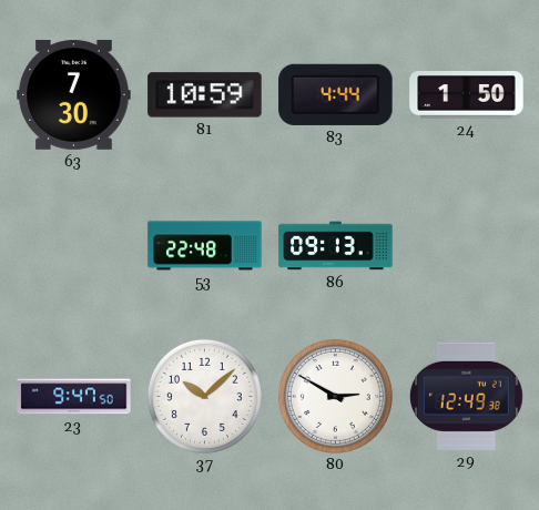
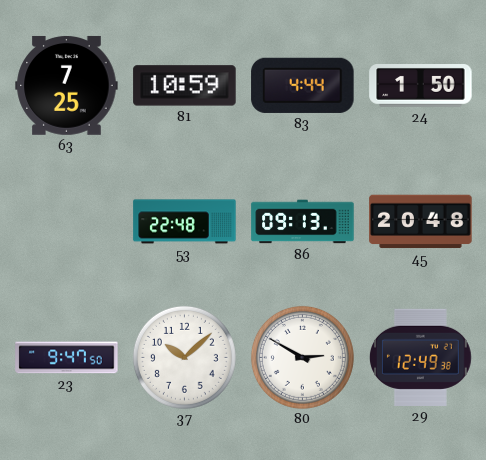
63: 7:30 -> 7:25 (67, 85)
45: none -> 20:48 (421, 222)
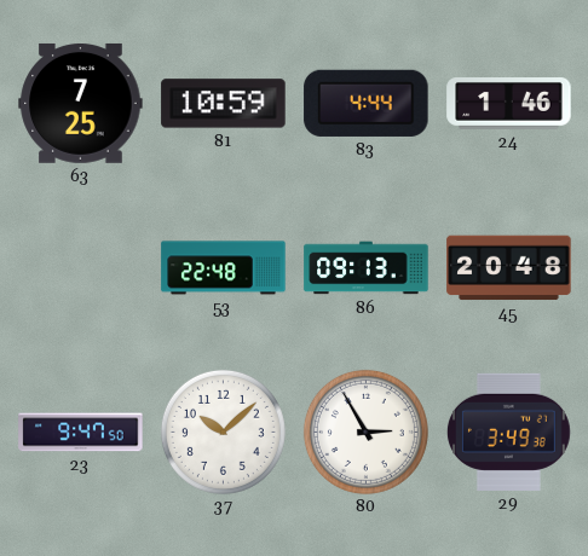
24: 1:50 -> 1:46 (509, 104)
80: 2:50 -> 2:55 (365, 432)
29: 12:49 -> 3:49 (508, 432)
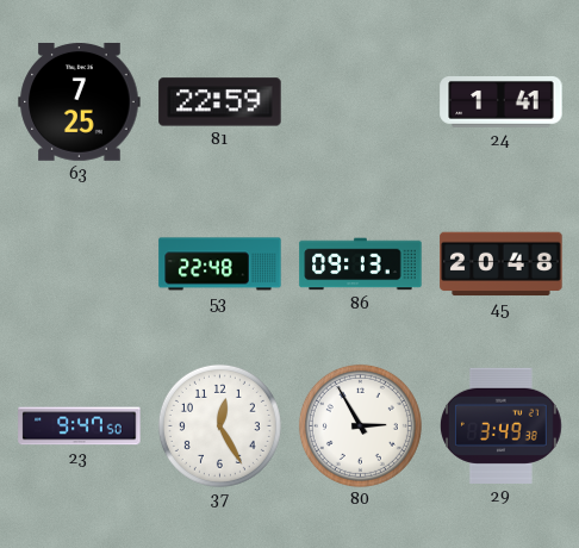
81: 10:59 -> 22:59 (220, 102)
83: 4:44 -> none (367, 103)
24: 1:46 -> 1:41 (502, 102)
37: 10:08 -> 12:25 (219, 425)
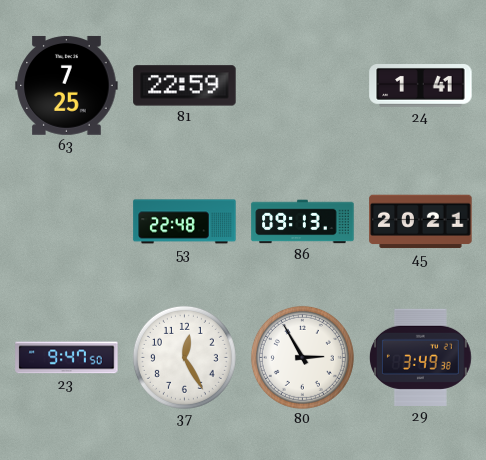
45: 20:48 -> 20:21 (421, 222)
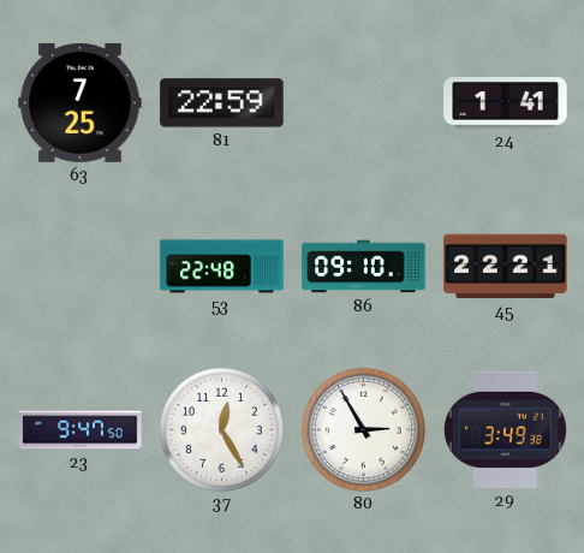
86: 09:13 -> 09:10 (364, 267)
45: 20:21 -> 22:21 (506, 267)
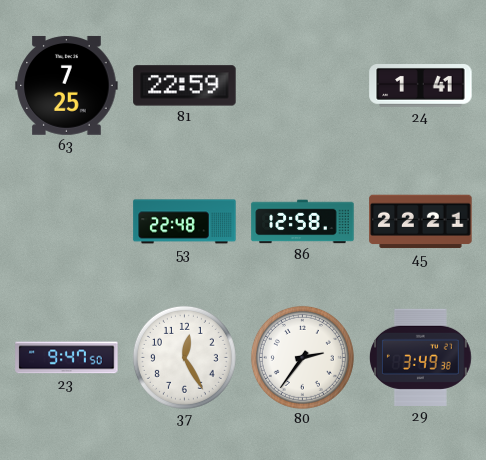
86: 09:10 -> 12:58 (303, 222)
80: 2:55 -> 2:36 (302, 357)
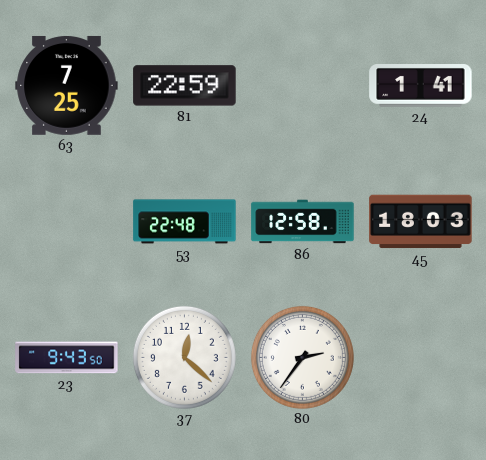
45: 22:21 -> 18:03 (421, 222)
23: 9:47 -> 9:43 (67, 358)
37: 12:25 -> 12:22 (184, 357)
29: 3:49 -> none (420, 357)
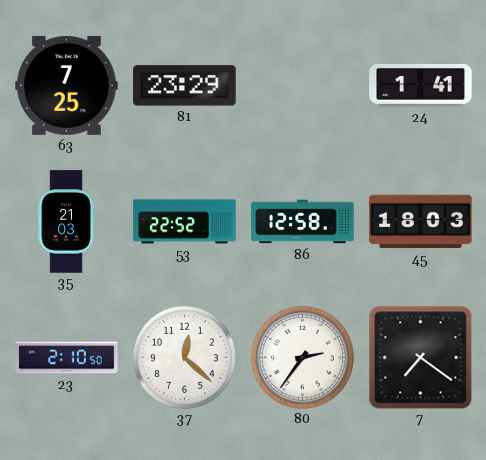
81: 22:59 -> 23:29 (185, 86)
35: none -> 21:03 (66, 222)
53: 22:48 -> 22:52 (185, 222)
23: 9:43 -> 2:10 (67, 358)
7: none -> 7:21 (420, 357)
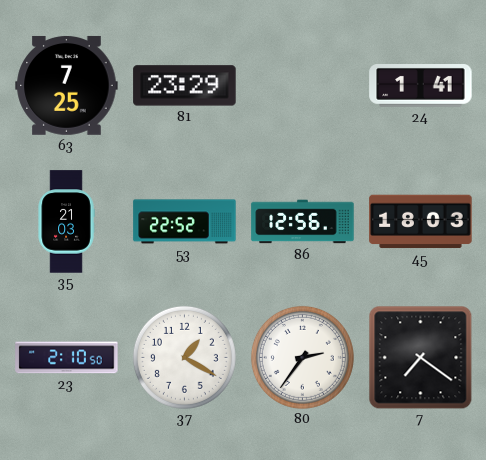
86: 12:58 -> 12:56 (303, 222)
37: 12:22 -> 1:20 (184, 357)
